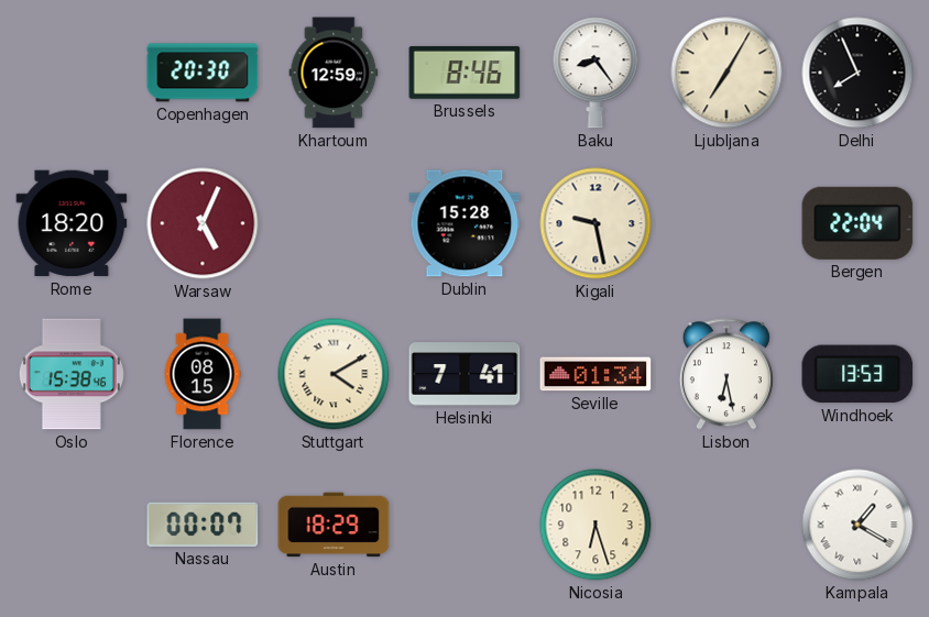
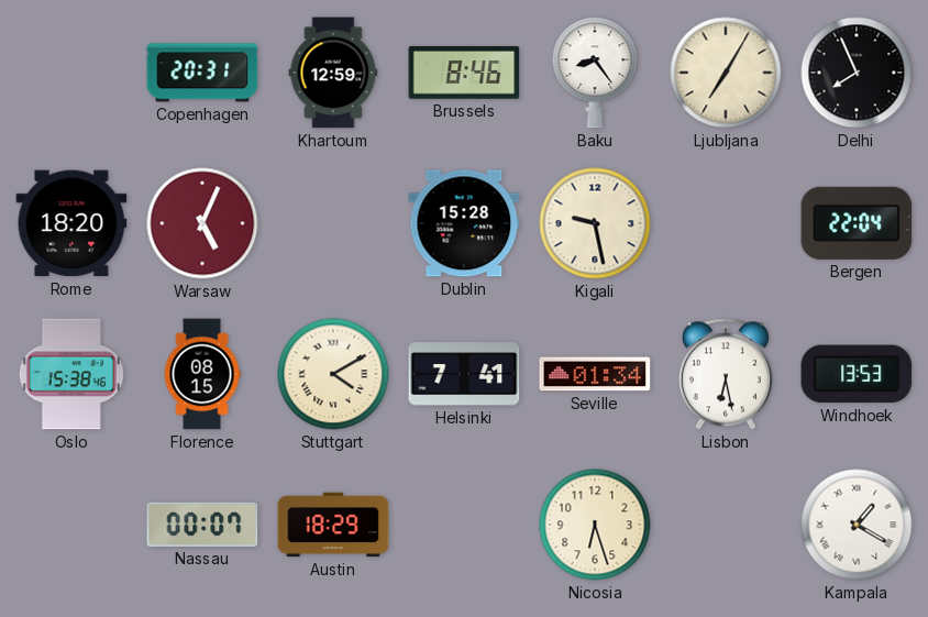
Copenhagen: 20:30 -> 20:31 (202, 73)
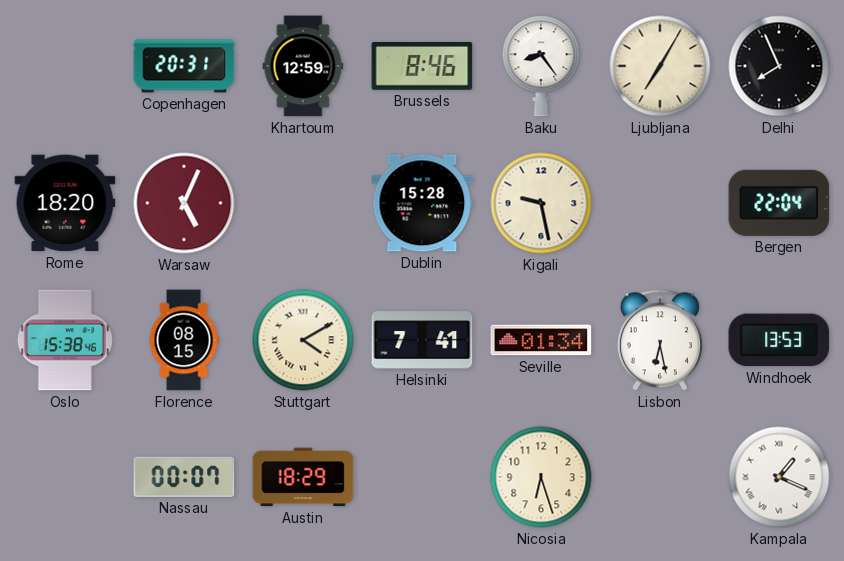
Kampala: 1:20 -> 1:19 (779, 477)
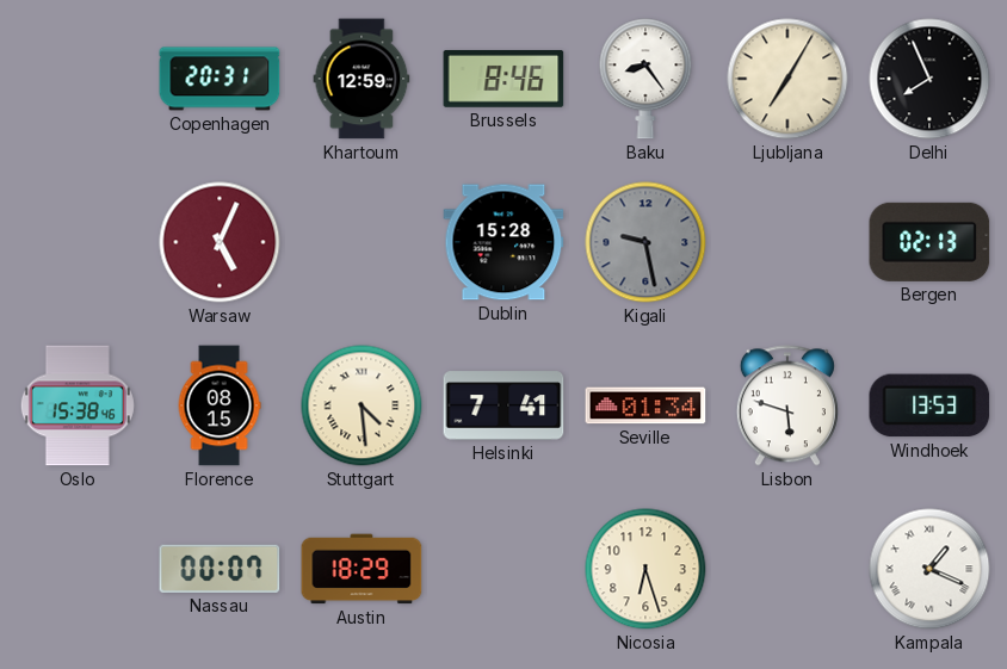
Rome: 18:20 -> none (65, 203)
Kigali dial: cream -> grey (645, 242)
Bergen: 22:04 -> 02:13 (929, 242)
Stuttgart: 4:10 -> 4:29 (362, 405)
Lisbon: 6:28 -> 5:48 (787, 405)
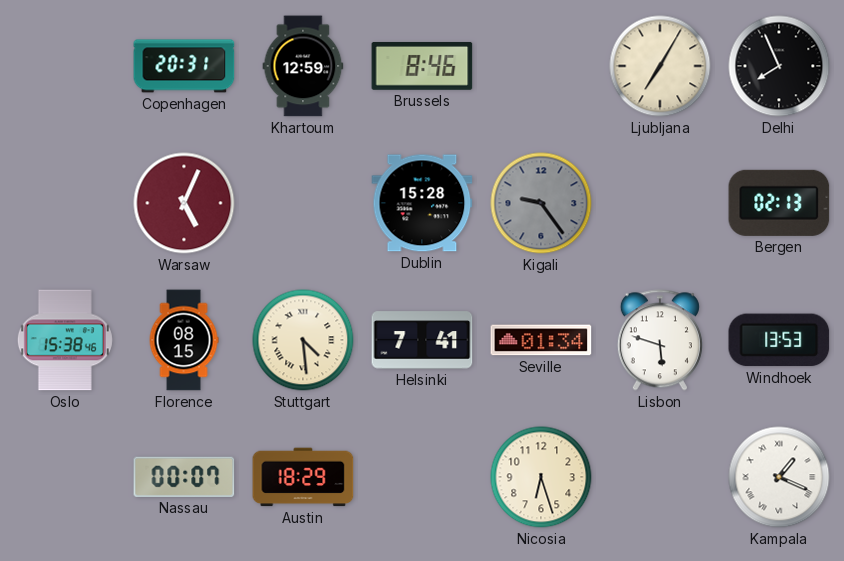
Baku: 8:24 -> none (645, 79)
Kigali: 9:28 -> 9:24 (541, 203)
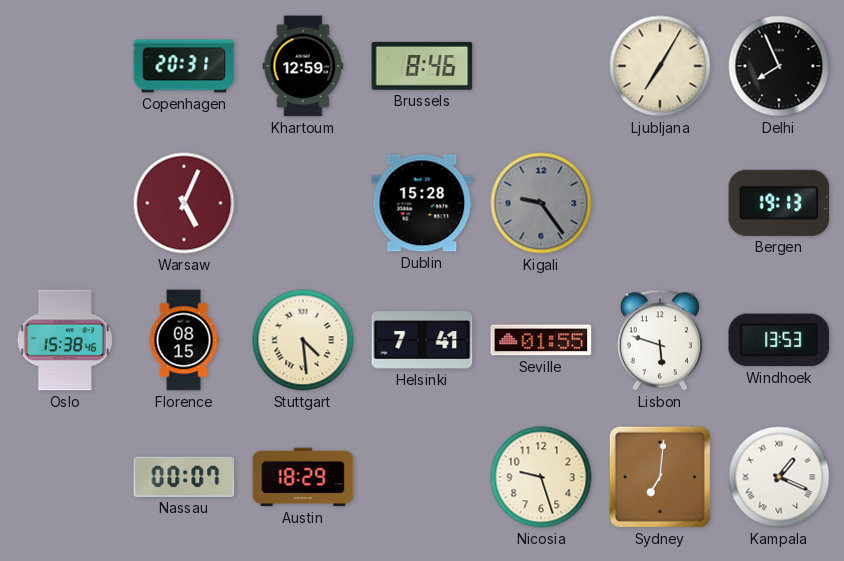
Bergen: 02:13 -> 19:13 (779, 203)
Seville: 01:34 -> 01:55 (541, 340)
Nicosia: 6:27 -> 9:27 (541, 477)
Sydney: none -> 7:01 (660, 477)
